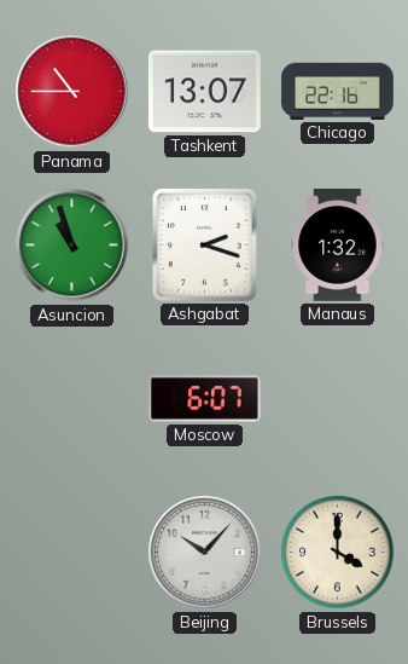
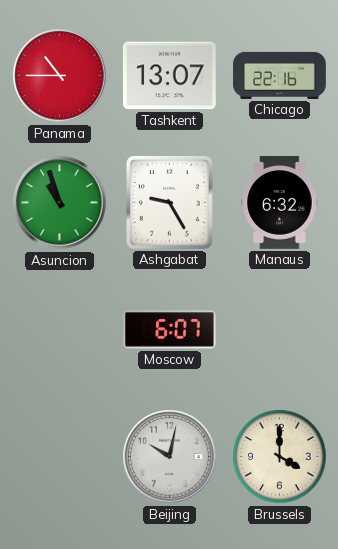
Ashgabat: 2:18 -> 9:25 (170, 203)
Manaus: 1:32 -> 6:32 (280, 203)
Beijing: 10:07 -> 10:02 (170, 457)
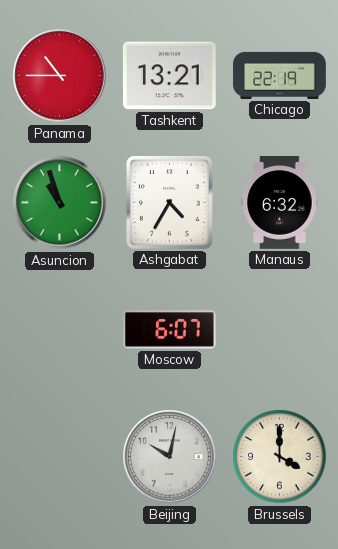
Tashkent: 13:07 -> 13:21 (170, 76)
Chicago: 22:16 -> 22:19 (280, 75)
Ashgabat: 9:25 -> 4:35 (170, 203)
